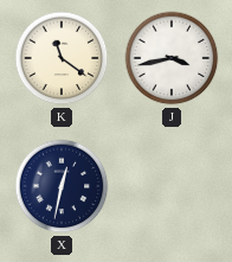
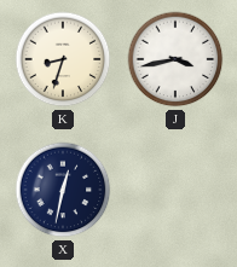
K: 11:21 -> 8:33 (63, 59)
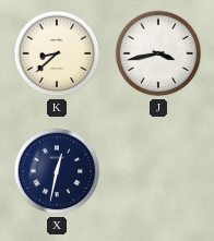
K: 8:33 -> 8:38 (57, 53)
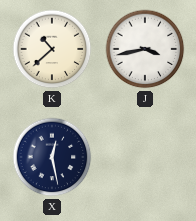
K: 8:38 -> 10:38 (52, 49)
X: 12:32 -> 12:28 (52, 157)
